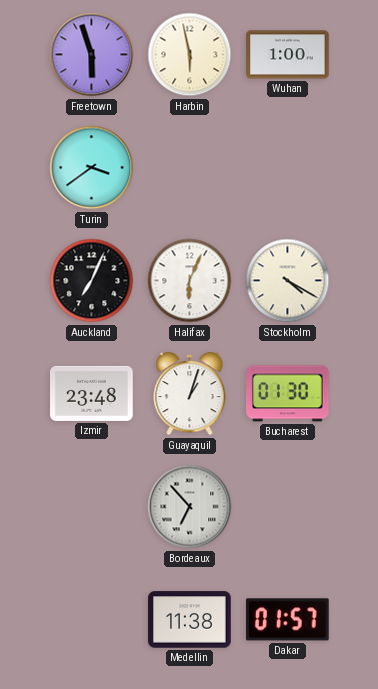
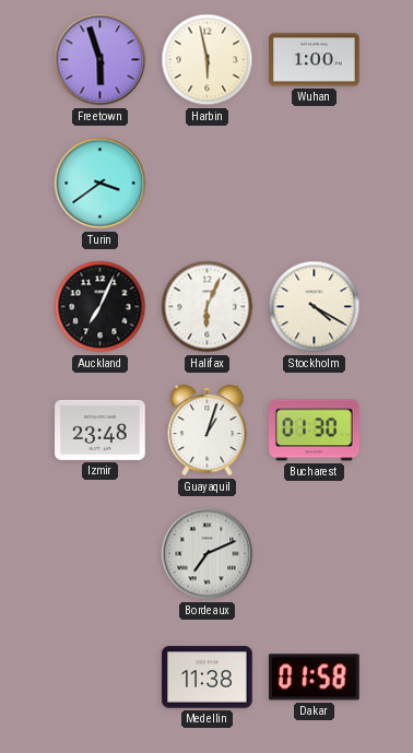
Bordeaux: 6:53 -> 7:11 (208, 554)
Dakar: 01:57 -> 01:58 (315, 678)
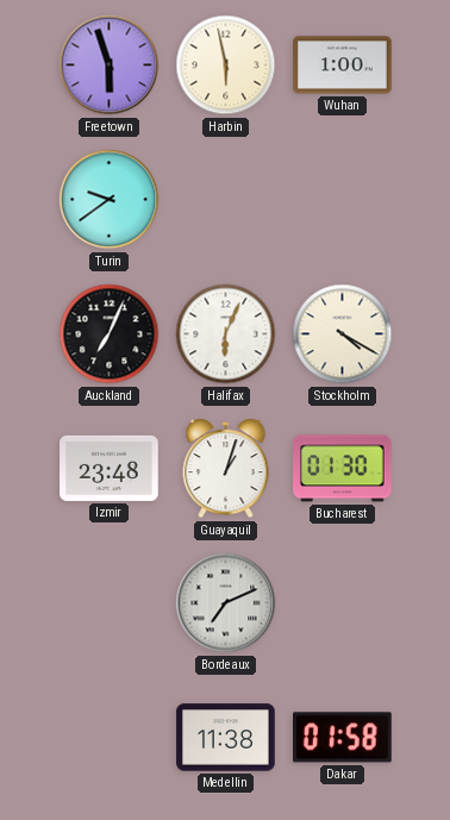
Turin: 3:39 -> 9:39 (110, 200)
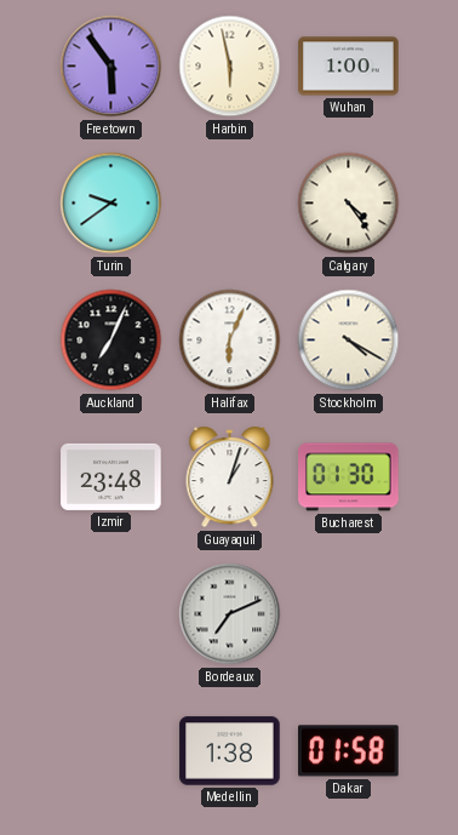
Freetown: 5:57 -> 5:54 (111, 67)
Calgary: none -> 4:24 (349, 204)
Medellin: 11:38 -> 1:38 (230, 751)
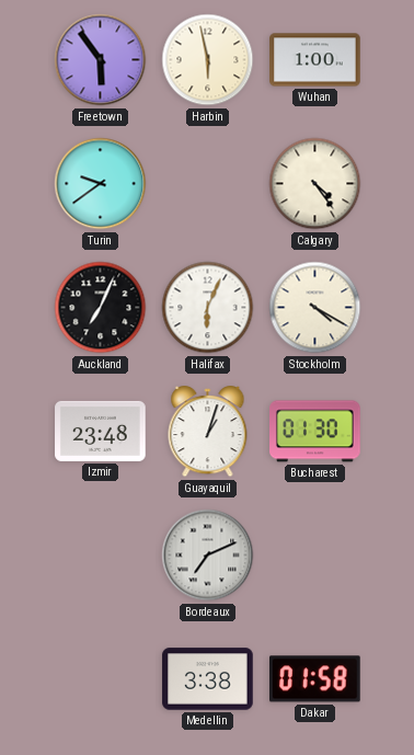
Medellin: 1:38 -> 3:38 (208, 679)
